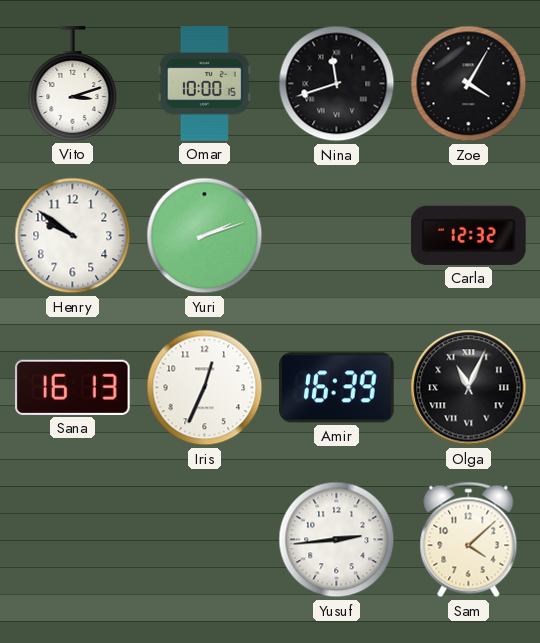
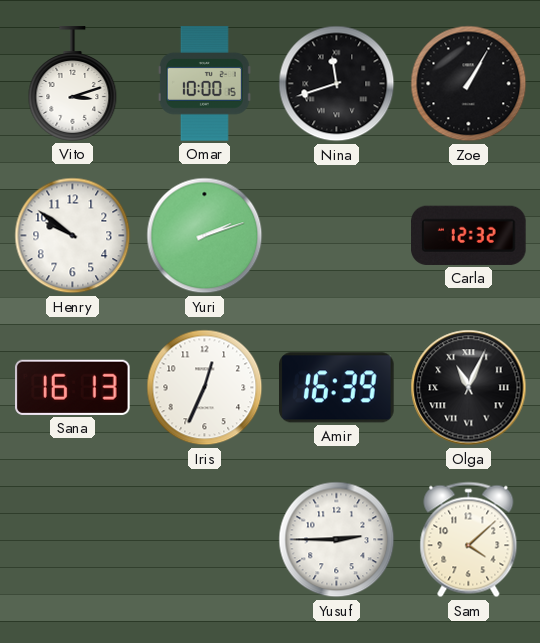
Zoe: 4:05 -> 1:05 (469, 84)
Yusuf: 2:44 -> 2:45 (337, 540)
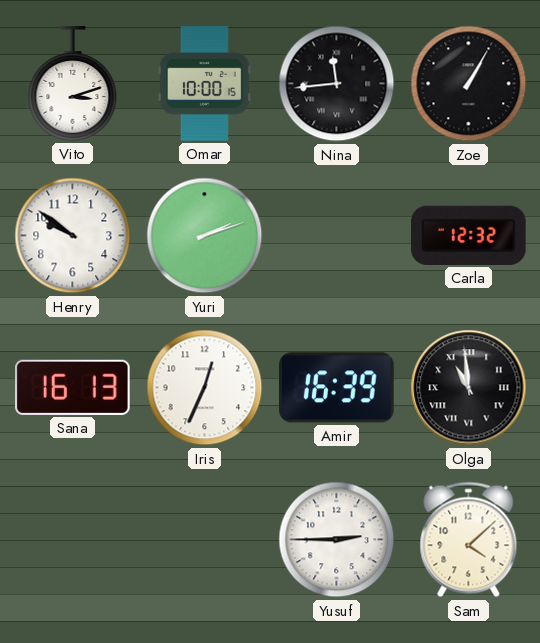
Nina: 11:42 -> 11:44 (337, 84)
Olga: 11:04 -> 10:59 (469, 388)
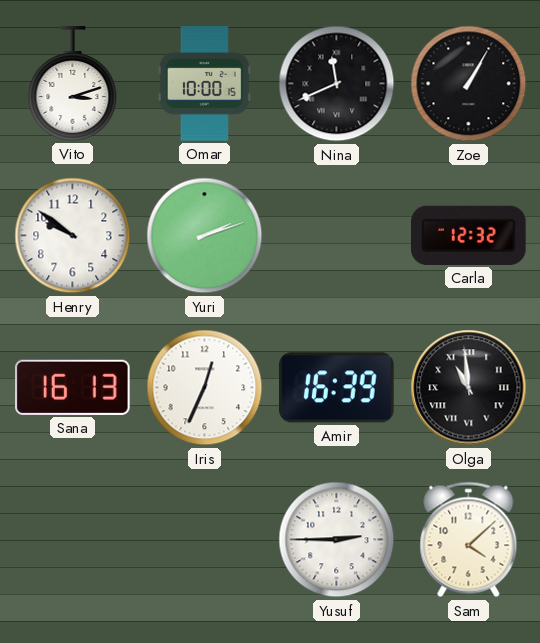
Nina: 11:44 -> 11:41 (337, 84)
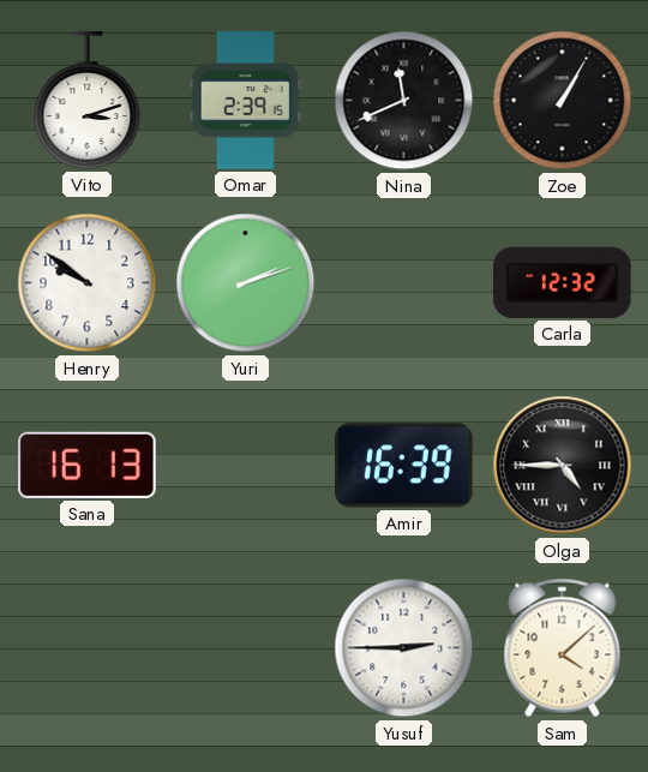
Omar: 10:00 -> 2:39 (245, 101)
Iris: 12:34 -> none (205, 388)
Olga: 10:59 -> 4:45 (563, 466)
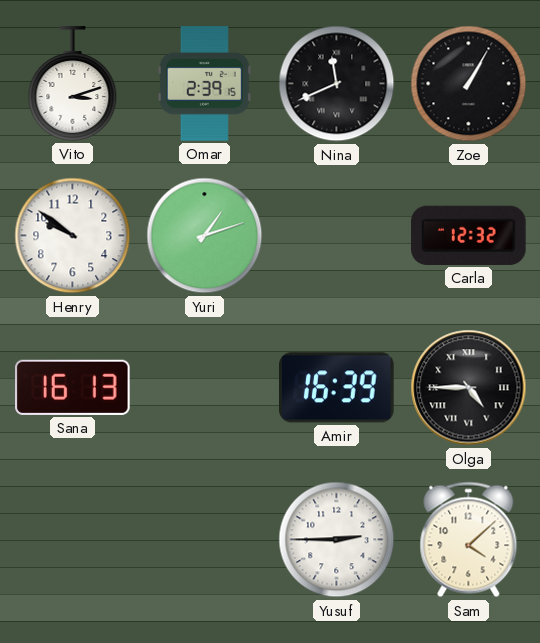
Yuri: 2:12 -> 1:12 (205, 236)
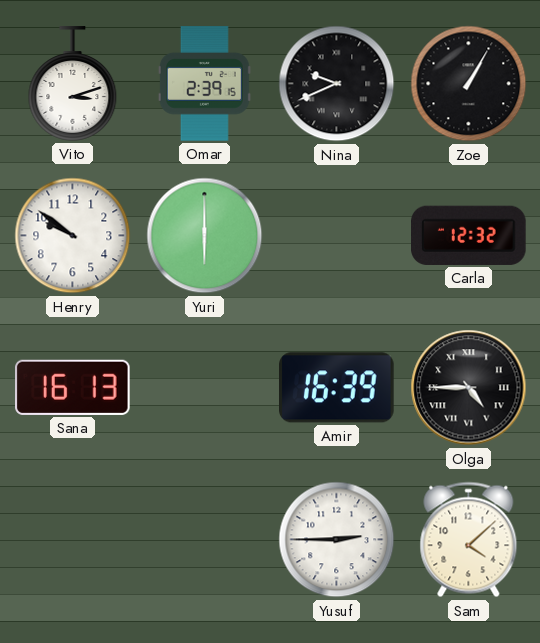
Nina: 11:41 -> 9:41 (337, 84)
Yuri: 1:12 -> 6:00 (205, 236)
